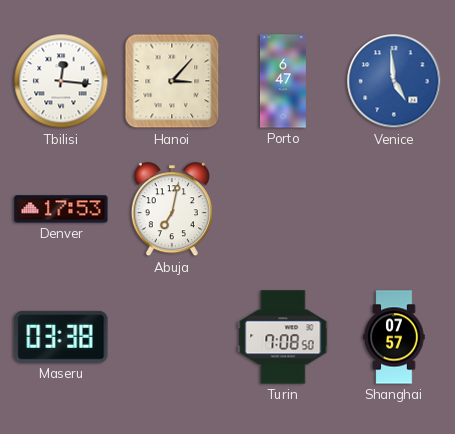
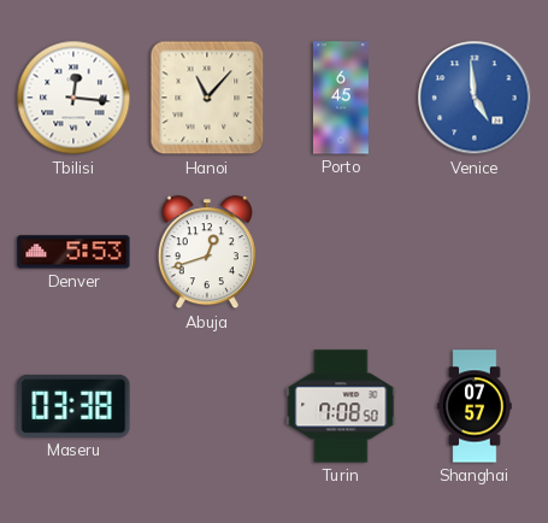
Hanoi: 3:07 -> 11:07 (207, 98)
Porto: 6:47 -> 6:45 (341, 98)
Denver: 17:53 -> 5:53 (73, 252)
Abuja: 7:02 -> 12:42 (207, 253)
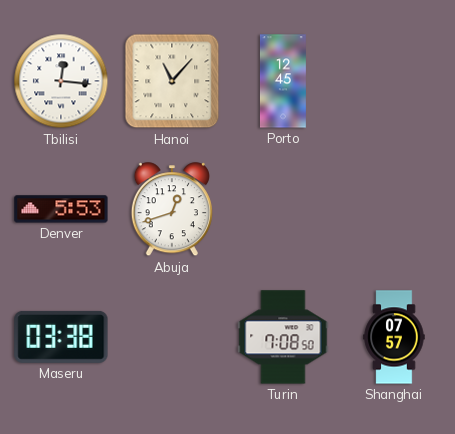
Porto: 6:45 -> 12:45 (283, 81)
Venice: 4:59 -> none (475, 98)
